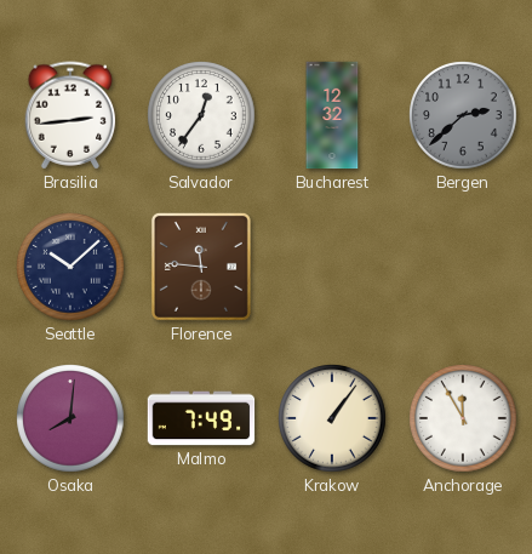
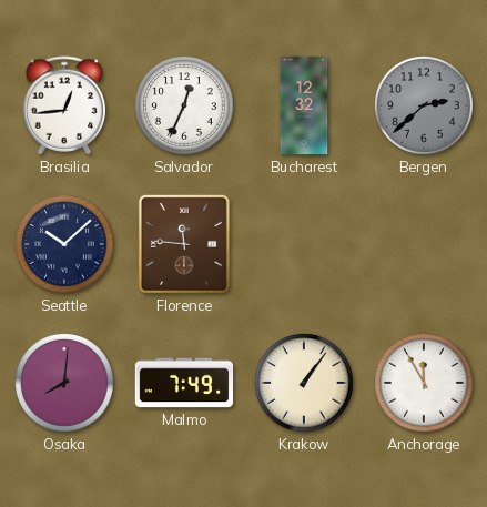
Brasilia: 2:44 -> 12:44 (64, 105)
Salvador: 12:36 -> 12:34 (184, 105)
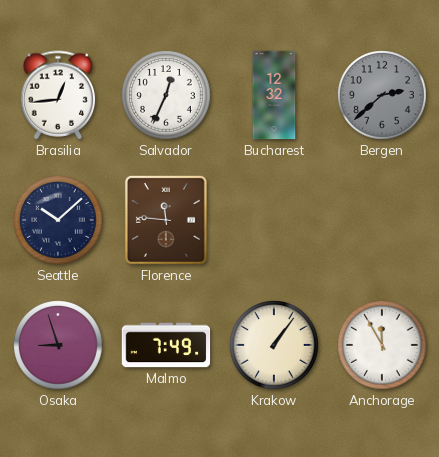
Osaka: 8:01 -> 8:57 (58, 345)
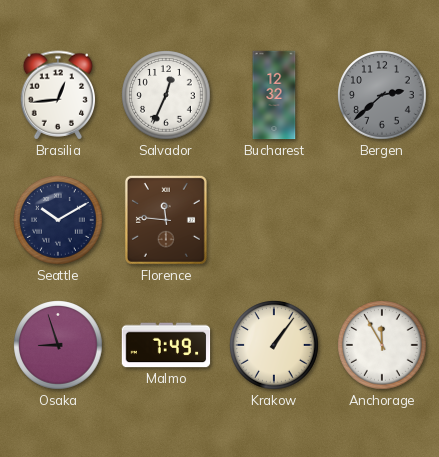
Seattle: 10:08 -> 10:10 (58, 220)
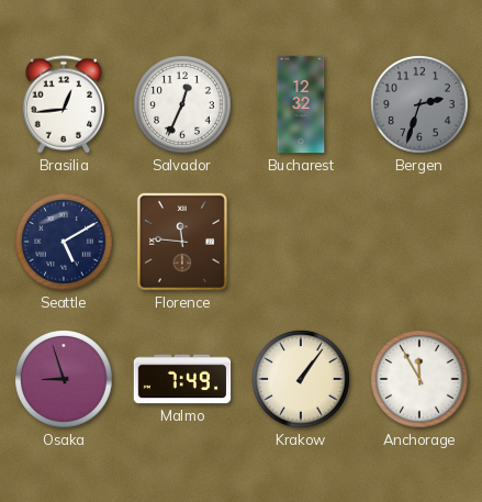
Bergen: 2:38 -> 2:33 (419, 104)
Seattle: 10:10 -> 5:10 (64, 242)
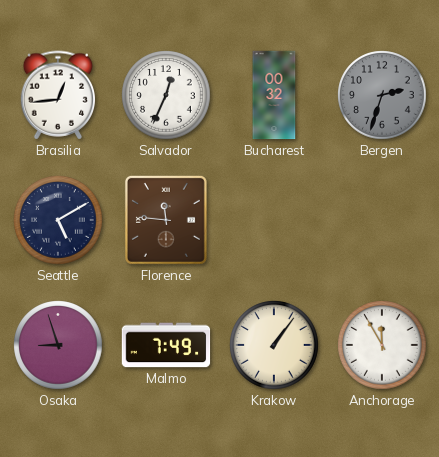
Bucharest: 12:32 -> 00:32 (274, 95)
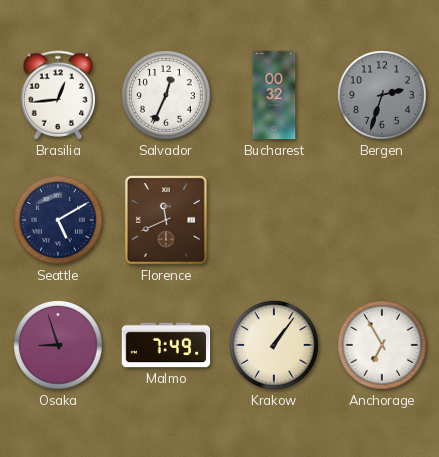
Florence: 11:46 -> 11:41 (166, 220)
Anchorage: 11:55 -> 6:55 (382, 345)
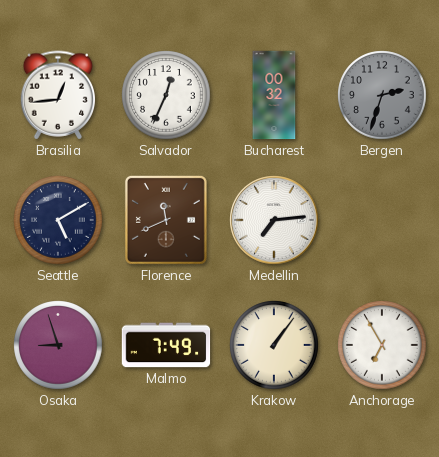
Medellin: none -> 7:14 (274, 220)
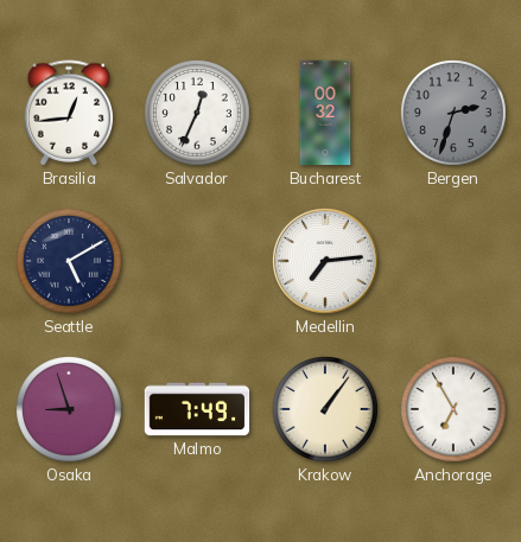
Florence: 11:41 -> none (166, 220)
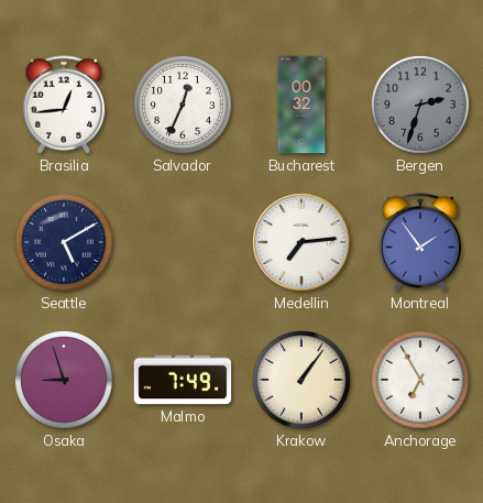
Montreal: none -> 1:54 (420, 242)
